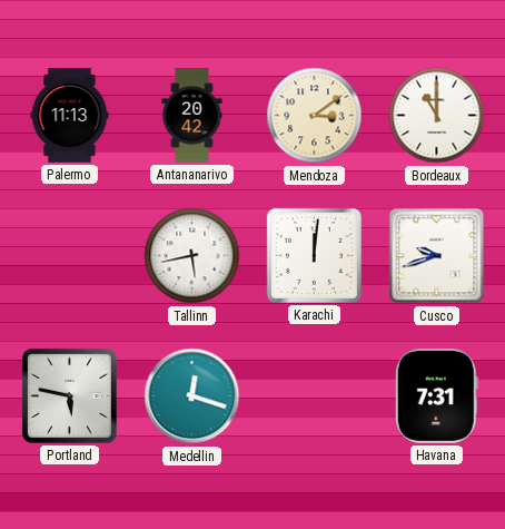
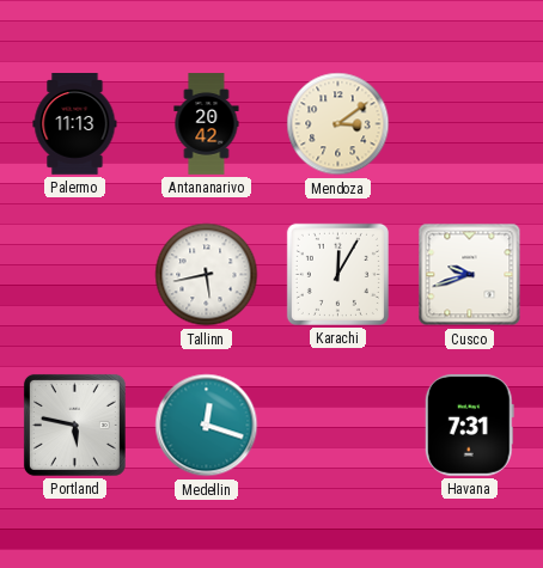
Bordeaux: 11:00 -> none (437, 116)
Karachi: 12:01 -> 12:05 (337, 274)
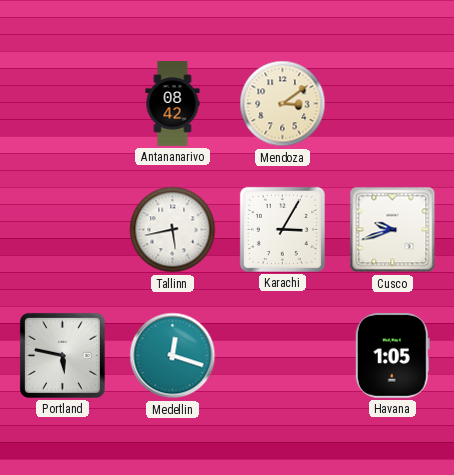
Palermo: 11:13 -> none (75, 124)
Antananarivo: 20:42 -> 08:42 (173, 104)
Karachi: 12:05 -> 3:05 (282, 229)
Havana: 7:31 -> 1:05 (392, 355)
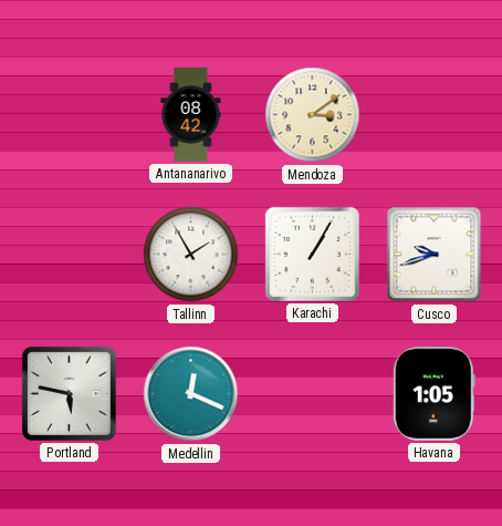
Tallinn: 5:43 -> 1:55 (191, 255)
Karachi: 3:05 -> 1:05 (312, 254)
Medellin: 12:18 -> 12:19 (191, 394)
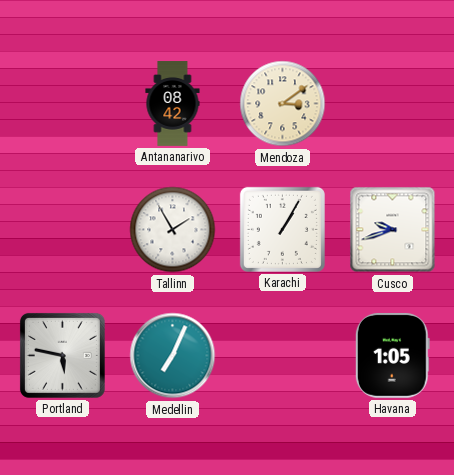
Medellin: 12:19 -> 7:04 (173, 356)
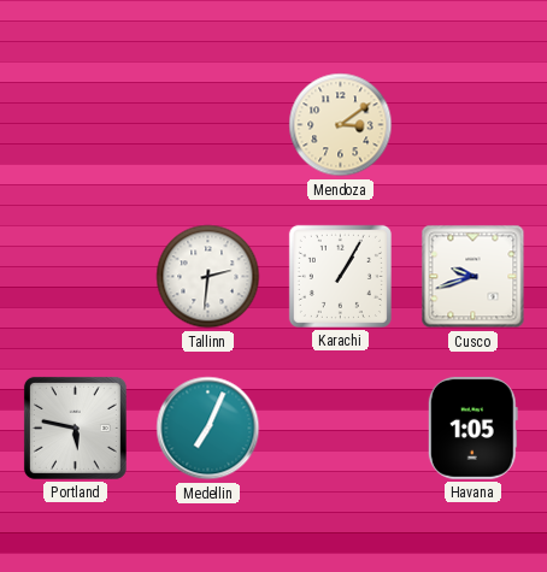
Antananarivo: 08:42 -> none (173, 104)
Tallinn: 1:55 -> 2:31 (208, 277)
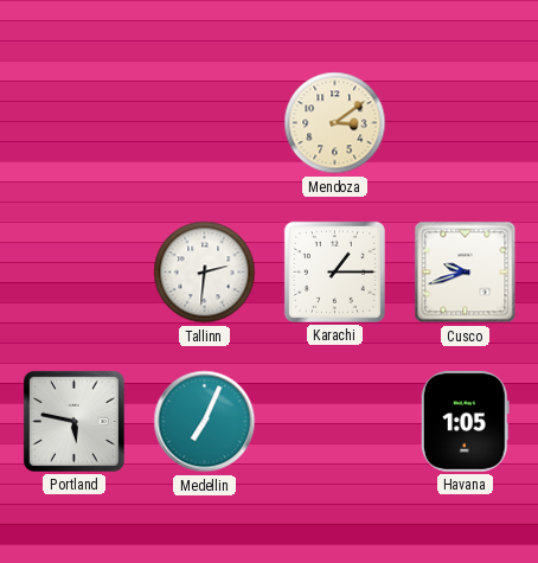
Karachi: 1:05 -> 1:15 (334, 271)
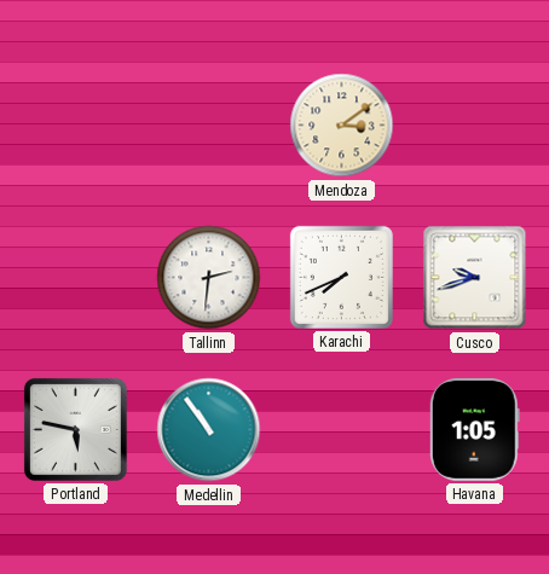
Karachi: 1:15 -> 7:41 (341, 277)
Medellin: 7:04 -> 10:54 (209, 430)
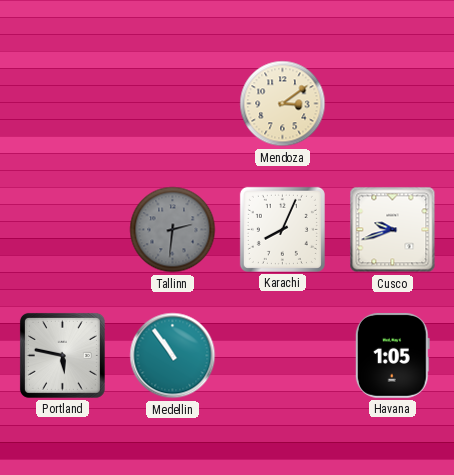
Tallinn dial: white -> grey (173, 230)
Karachi: 7:41 -> 8:04 (282, 229)
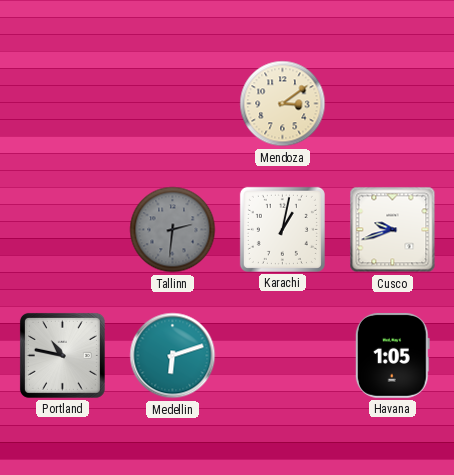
Karachi: 8:04 -> 1:02 (282, 229)
Portland: 5:47 -> 10:47 (62, 355)
Medellin: 10:54 -> 6:12 (173, 356)
